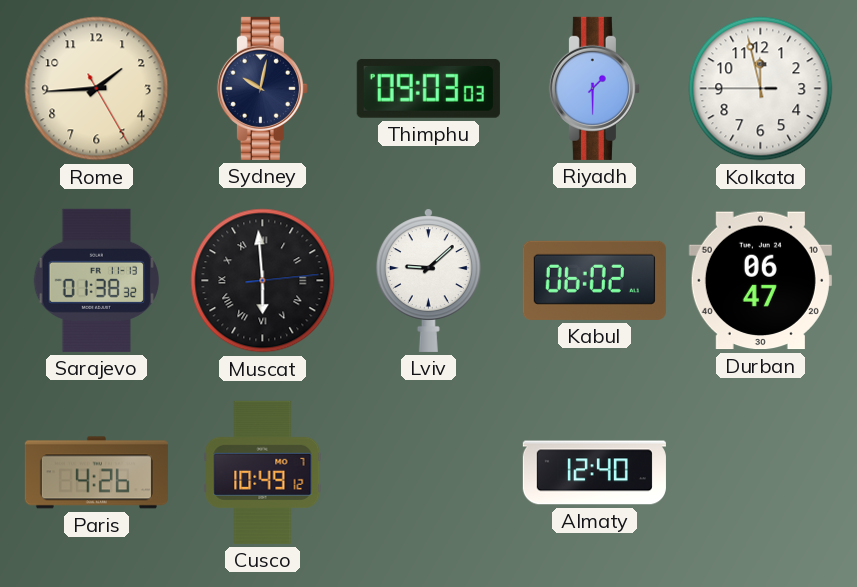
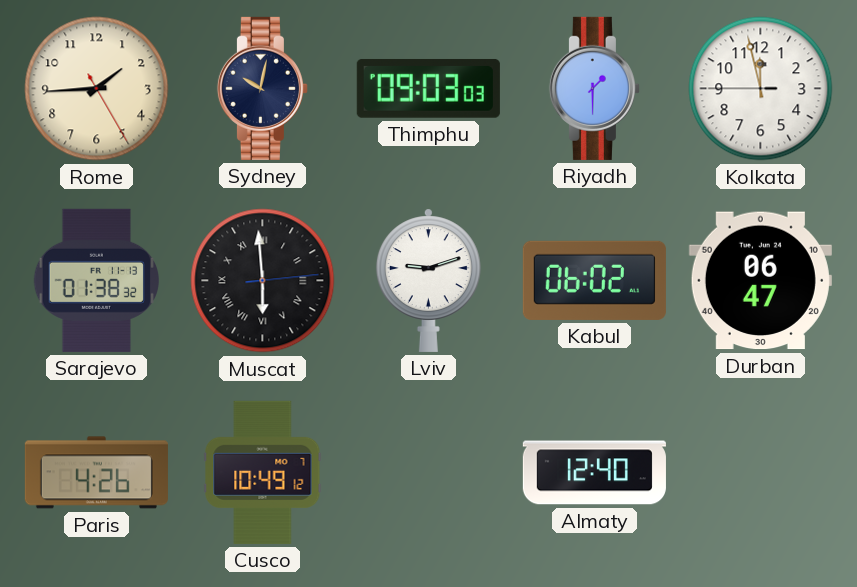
Lviv: 9:08 -> 9:12 (428, 280)
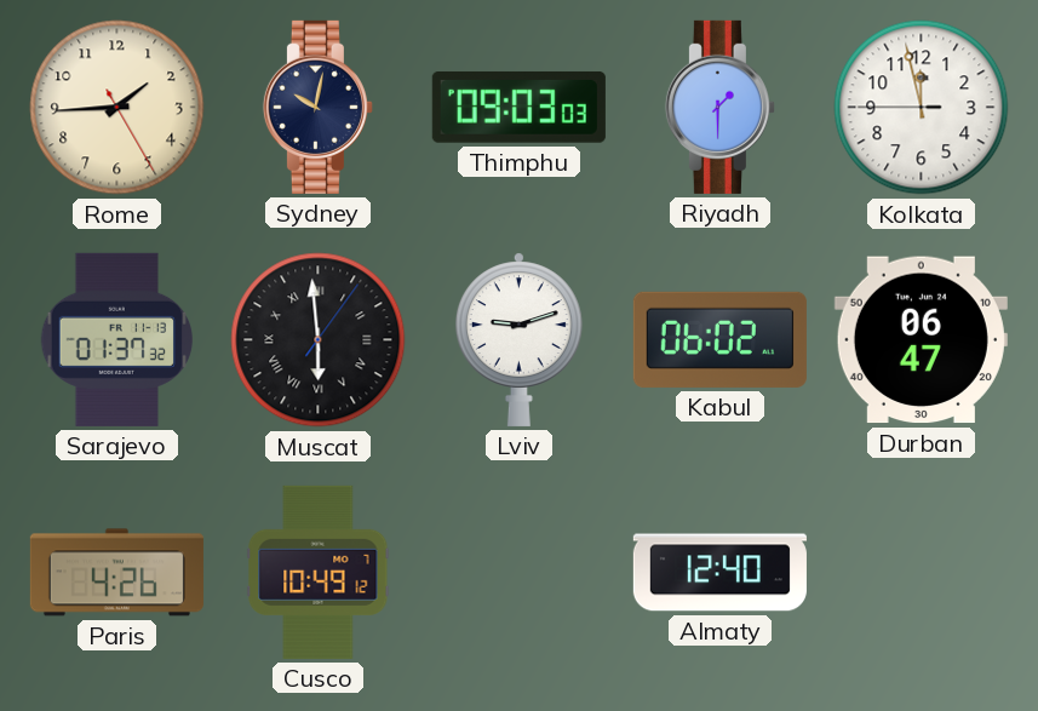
Sarajevo: 01:38 -> 01:37 (116, 339)
Muscat: 5:59:14 -> 5:59:06 (319, 340)
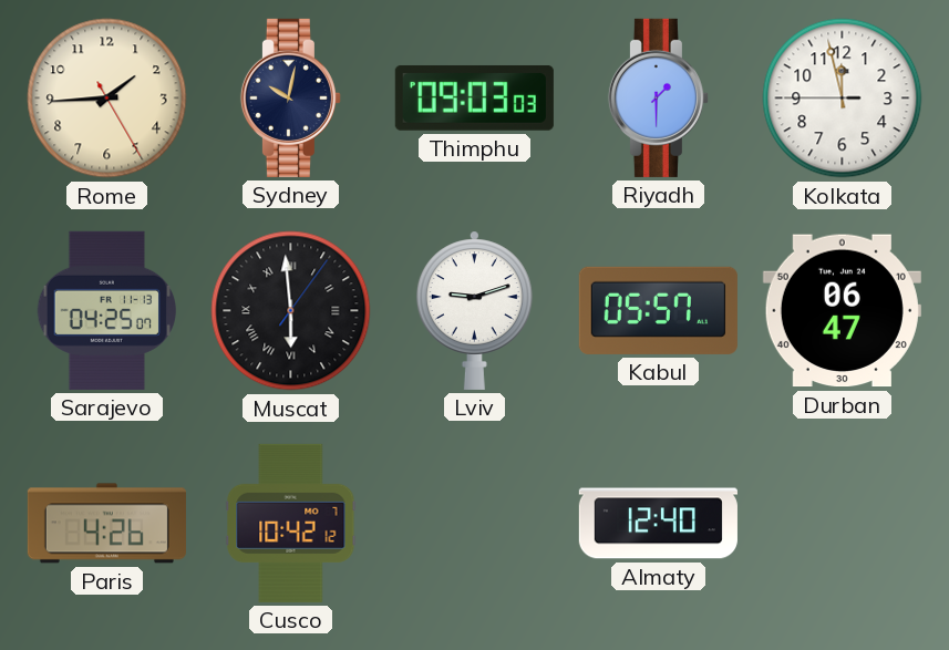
Sarajevo: 01:37 -> 04:25 (106, 310)
Kabul: 06:02 -> 05:57 (658, 310)
Cusco: 10:49 -> 10:42 (291, 523)
